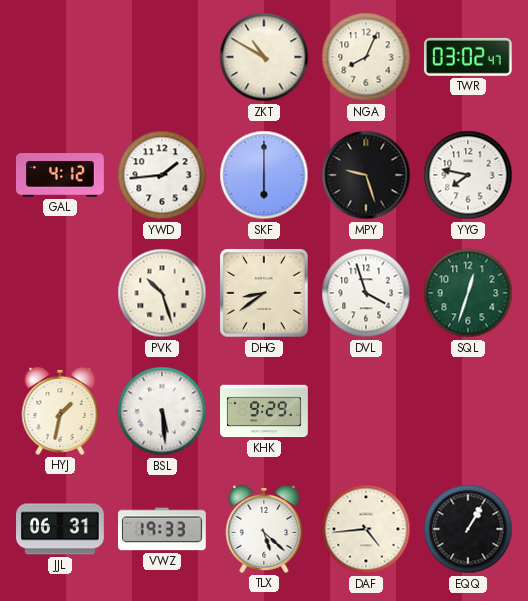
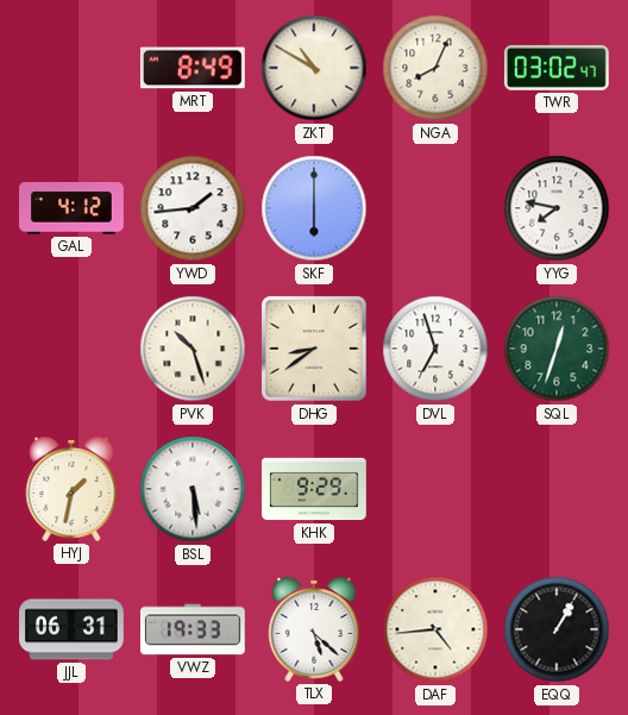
MRT: none -> 8:49 (193, 68)
MPY: 9:27 -> none (366, 175)
DVL: 3:57 -> 6:57 (435, 349)
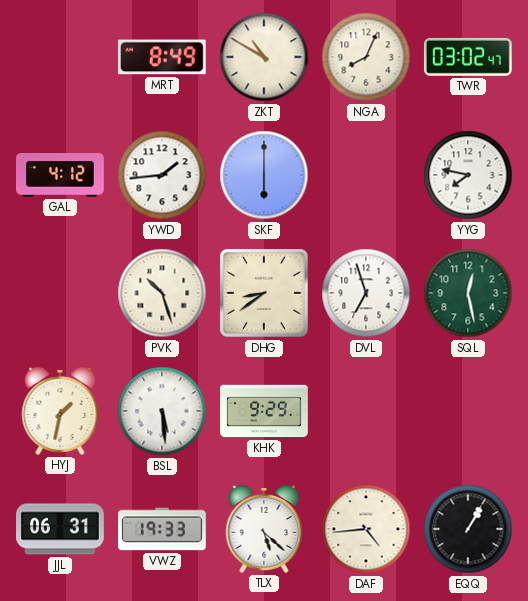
SQL: 12:33 -> 12:28 (468, 293)
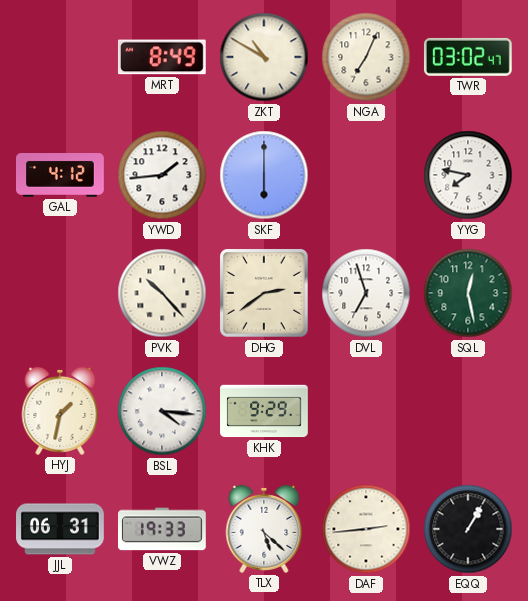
NGA: 8:04 -> 7:04 (366, 57)
PVK: 10:27 -> 10:23 (162, 293)
DHG: 8:39 -> 2:39 (265, 294)
BSL: 5:29 -> 4:16 (162, 411)
DAF: 4:44 -> 2:44 (366, 529)
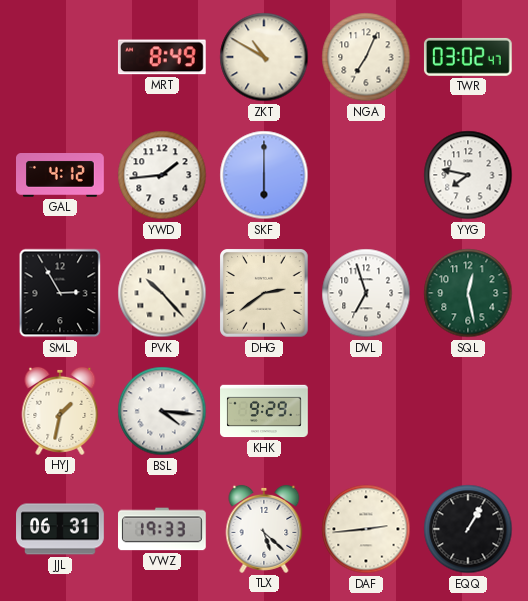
SML: none -> 2:55 (60, 293)
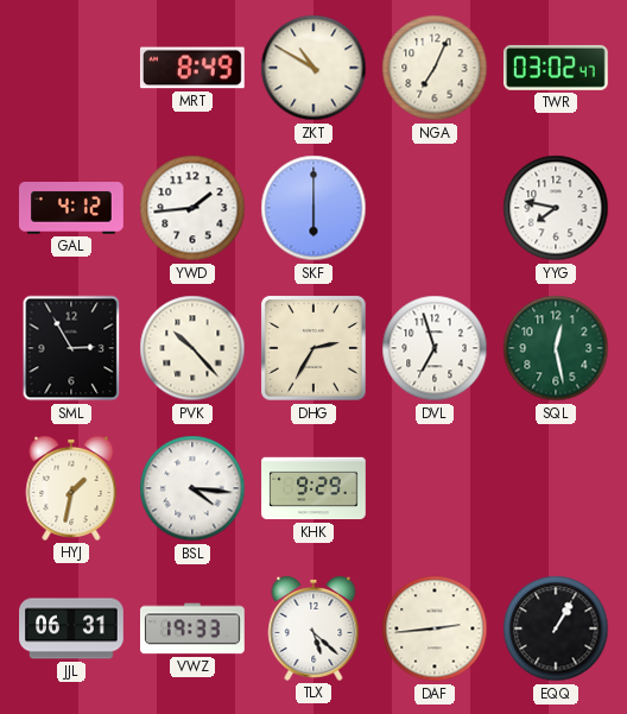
DHG: 2:39 -> 2:35 (315, 349)
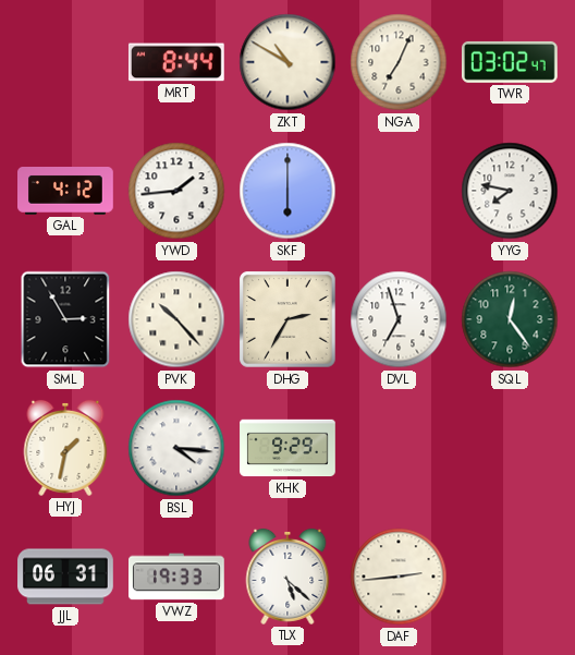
MRT: 8:49 -> 8:44 (176, 62)
SQL: 12:28 -> 12:24 (510, 319)
EQQ: 1:05 -> none (556, 628)
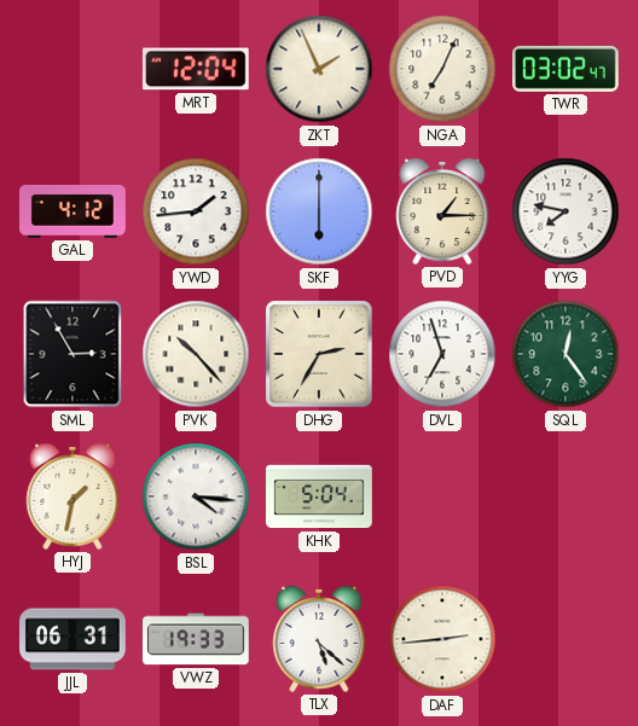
MRT: 8:44 -> 12:04 (196, 69)
ZKT: 10:50 -> 1:56 (319, 69)
PVD: none -> 1:15 (442, 211)
KHK: 9:29 -> 5:04 (319, 496)
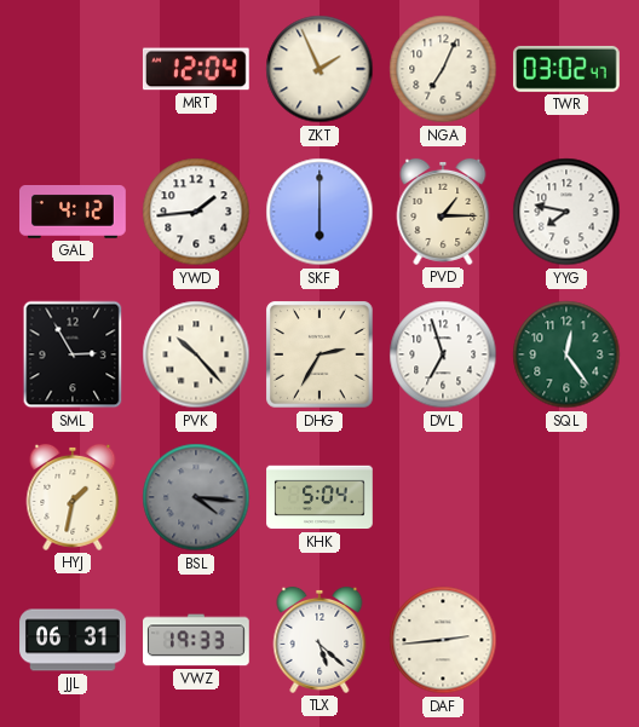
BSL dial: white -> grey (196, 497)
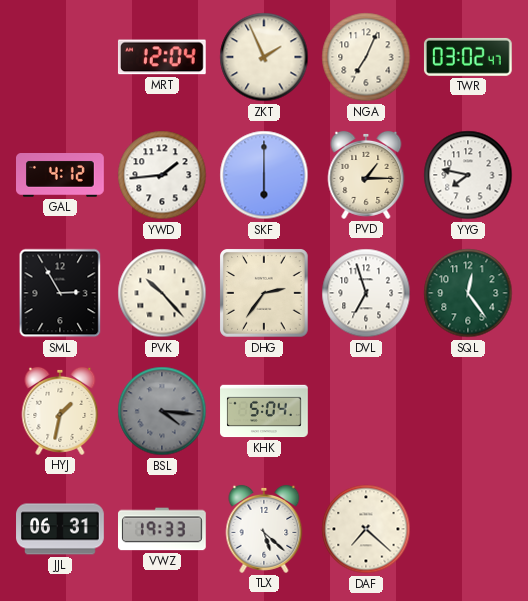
DHG: 2:35 -> 2:36 (265, 294)
DAF: 2:44 -> 7:22 (366, 529)
